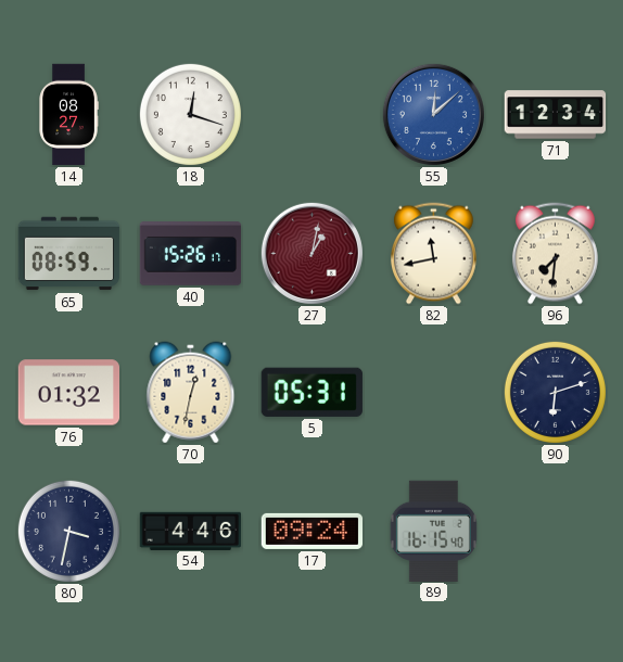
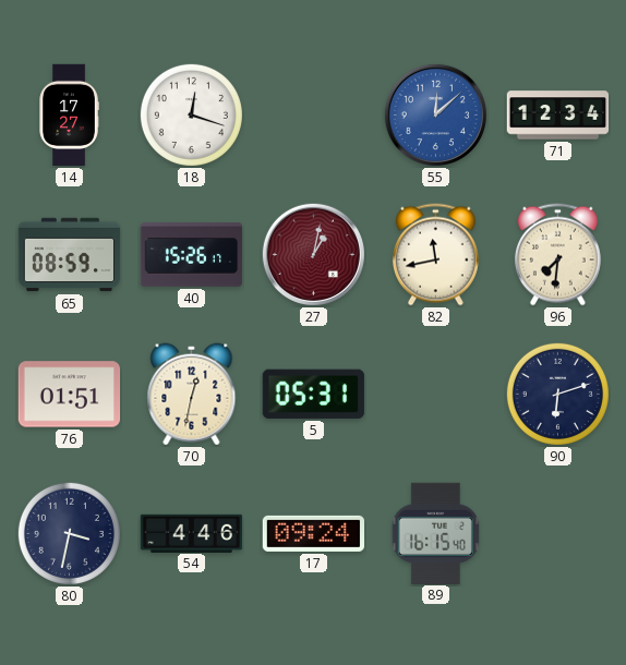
14: 08:27 -> 17:27 (69, 116)
76: 01:32 -> 01:51 (70, 395)
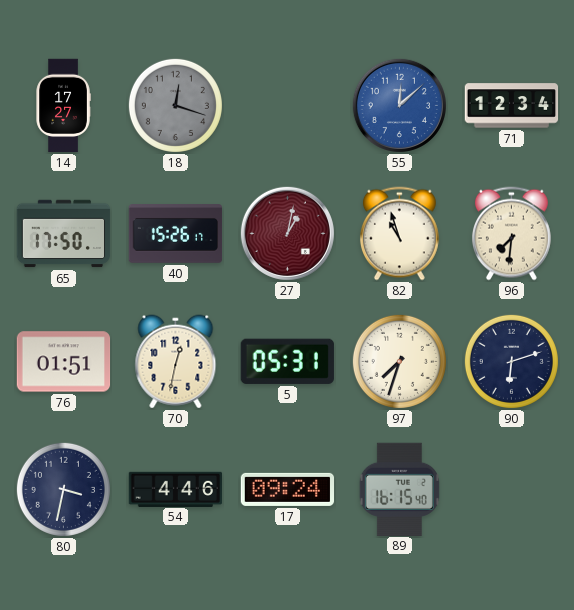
18 dial: white -> grey (175, 105)
65: 08:59 -> 17:50 (64, 234)
82: 11:43 -> 10:57 (399, 234)
97: none -> 7:33 (399, 361)
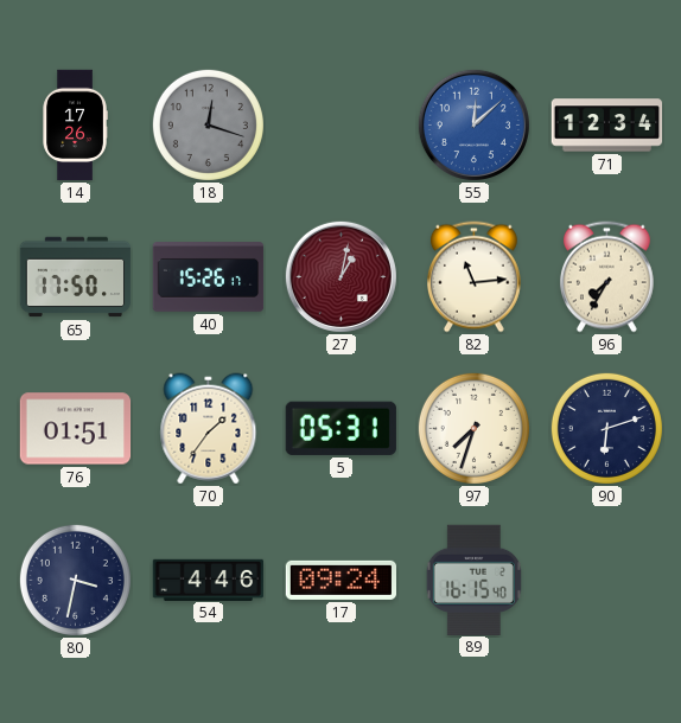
14: 17:27 -> 17:26 (75, 126)
82: 10:57 -> 11:14 (473, 277)
96: 7:31 -> 7:35 (606, 277)
70: 12:32 -> 1:36 (209, 429)
